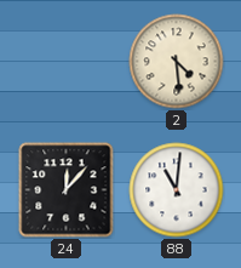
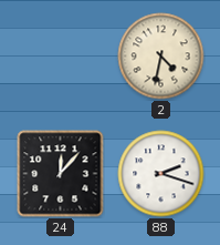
2: 4:29 -> 4:32 (161, 57)
88: 11:01 -> 2:18 (161, 174)
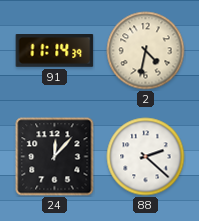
91: none -> 11:14 (55, 51)
88: 2:18 -> 2:22 (146, 157)
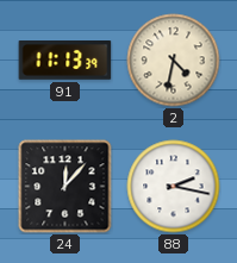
91: 11:14 -> 11:13 (66, 61)
88: 2:22 -> 2:17 (174, 187)
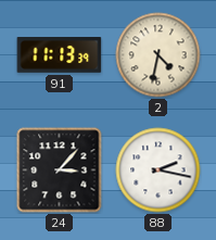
24: 12:07 -> 3:07 (60, 170)
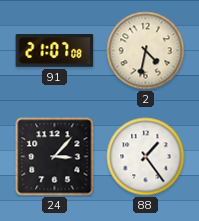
91: 11:13 -> 21:07 (55, 51)
88: 2:17 -> 1:24 (146, 157)
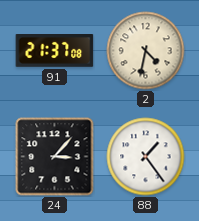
91: 21:07 -> 21:37 (55, 51)
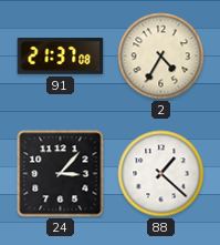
2: 4:32 -> 4:35 (161, 57)
88: 1:24 -> 1:22 (161, 174)
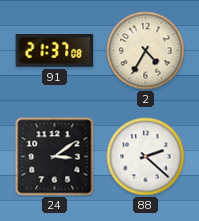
24: 3:07 -> 3:09 (55, 157)
88: 1:22 -> 2:22 (146, 157)
